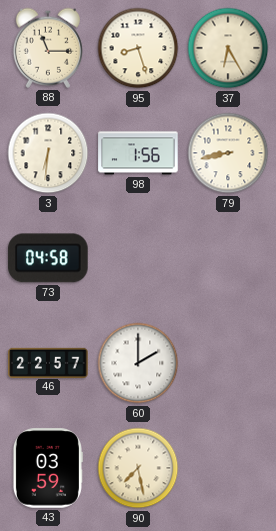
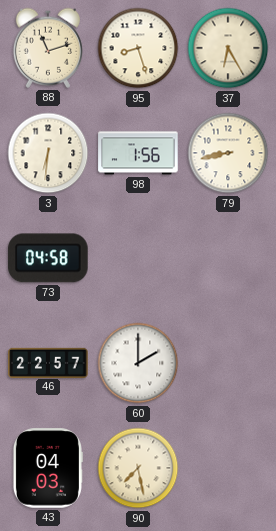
88: 11:15 -> 11:12 (47, 48)
43: 03:59 -> 04:03 (47, 468)
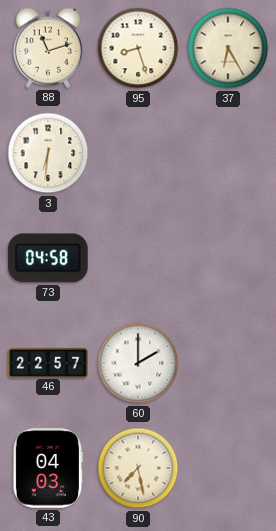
98: 1:56 -> none (138, 153)
79: 8:43 -> none (228, 153)
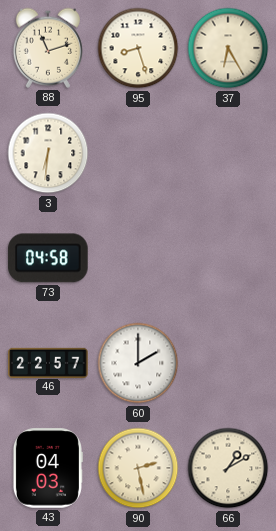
90: 7:28 -> 2:28 (138, 468)
66: none -> 1:10 (228, 468)
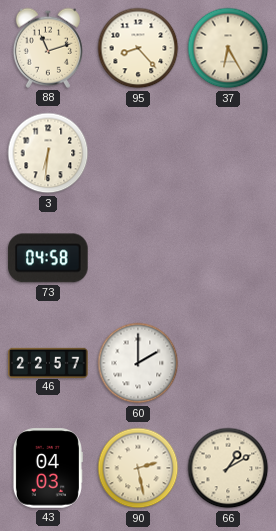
95: 8:27 -> 8:23 (138, 48)
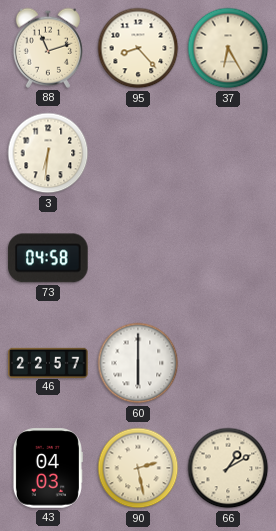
60: 2:00 -> 6:00 (138, 363)
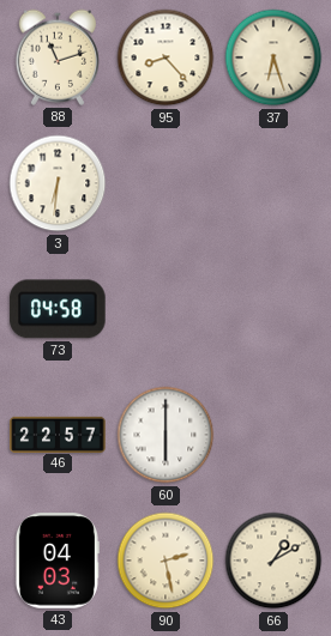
37: 6:25 -> 6:27 (273, 57)
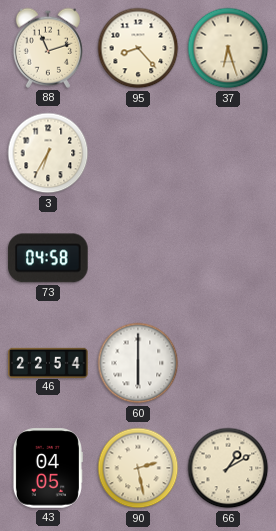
3: 6:31 -> 6:35 (48, 153)
46: 22:57 -> 22:54 (48, 362)
43: 04:03 -> 04:05 (47, 468)
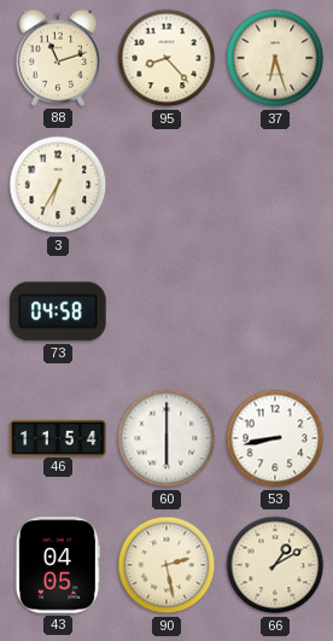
46: 22:54 -> 11:54 (58, 437)
53: none -> 8:43 (275, 438)
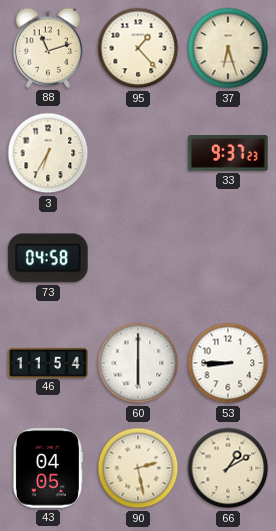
95: 8:23 -> 1:23 (138, 48)
33: none -> 9:37 (228, 153)
53: 8:43 -> 8:45 (228, 363)
